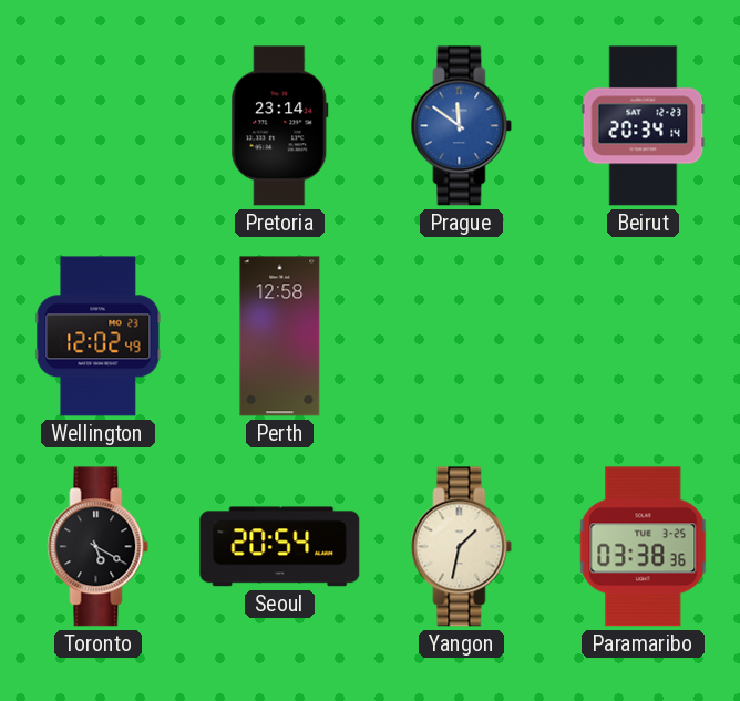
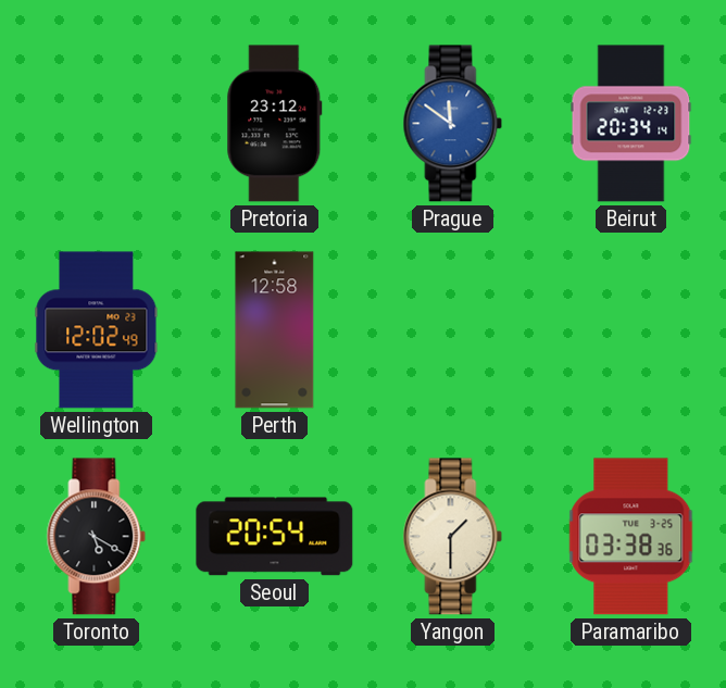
Pretoria: 23:14 -> 23:12 (275, 124)
Yangon: 1:32 -> 1:30 (453, 537)
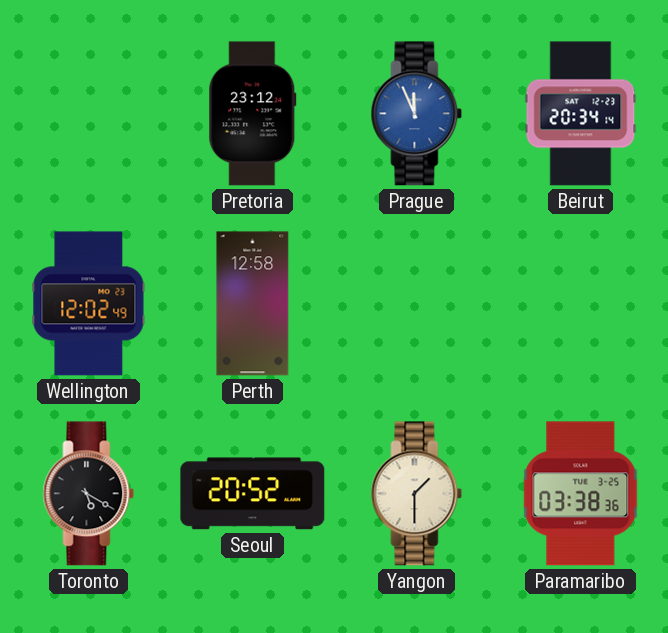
Prague: 11:51 -> 11:56 (417, 114)
Seoul: 20:54 -> 20:52 (253, 494)
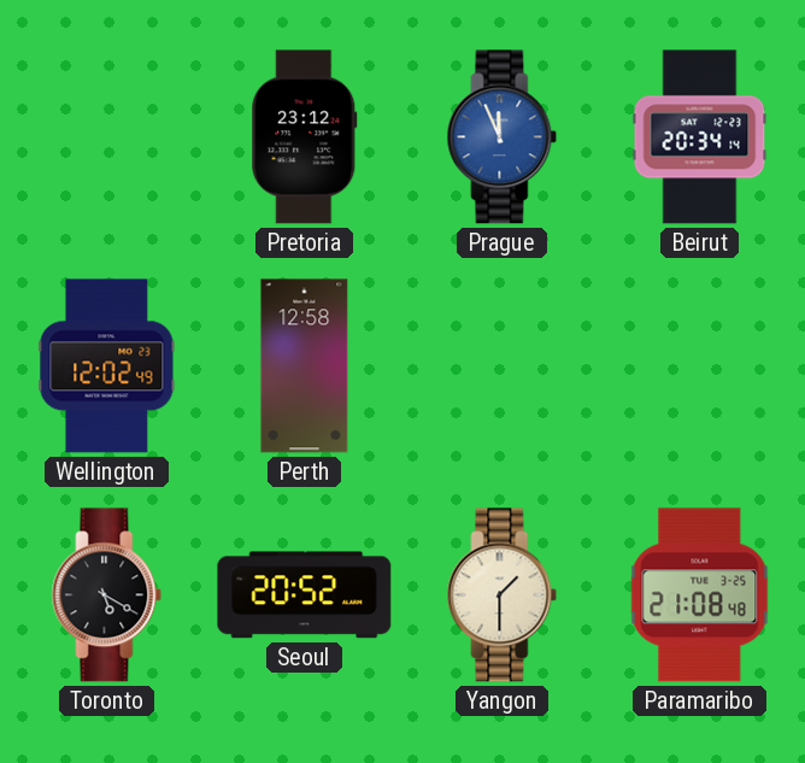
Paramaribo: 03:38 -> 21:08 (700, 595)
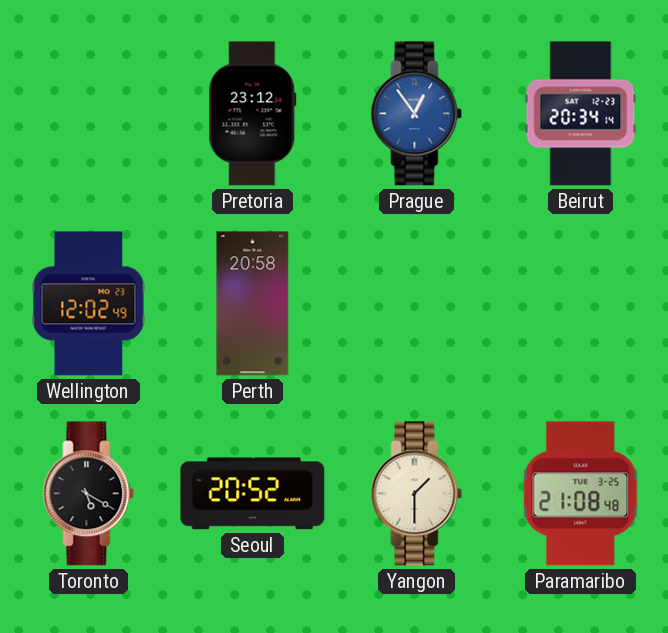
Prague: 11:56 -> 12:54 (417, 114)
Perth: 12:58 -> 20:58 (253, 304)
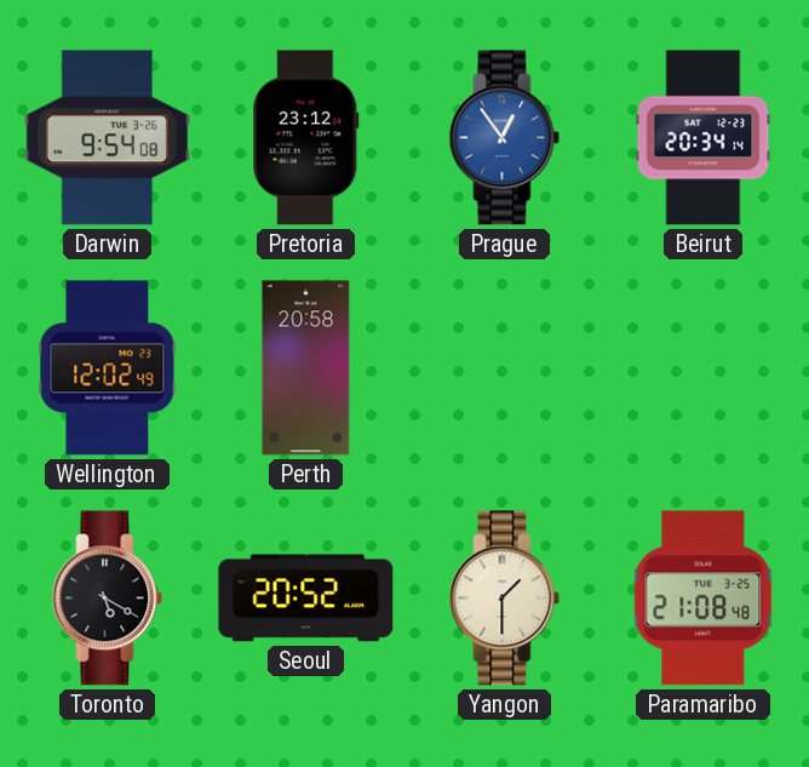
Darwin: none -> 9:54 (108, 138)
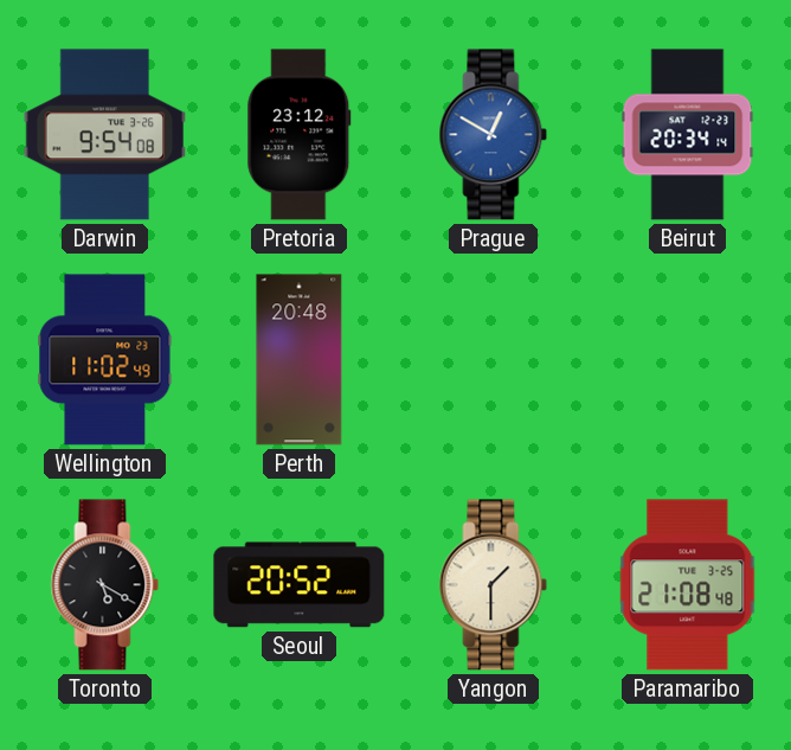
Prague: 12:54 -> 12:50 (494, 135)
Wellington: 12:02 -> 11:02 (105, 360)
Perth: 20:58 -> 20:48 (300, 360)
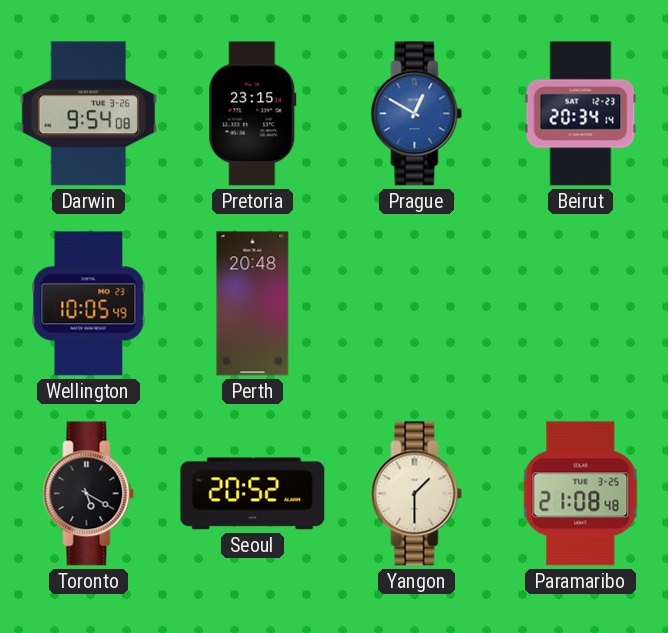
Pretoria: 23:12 -> 23:15 (253, 114)
Wellington: 11:02 -> 10:05 (89, 304)
